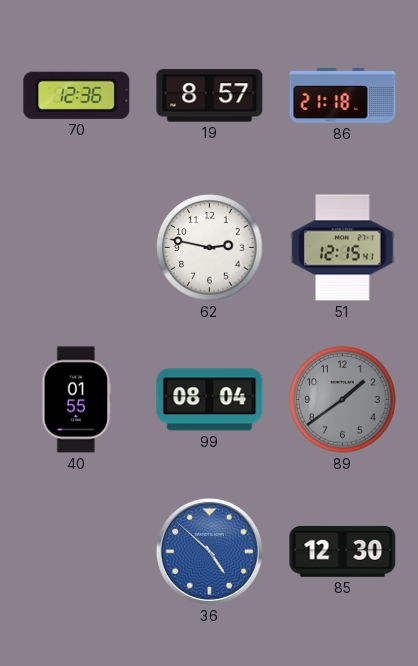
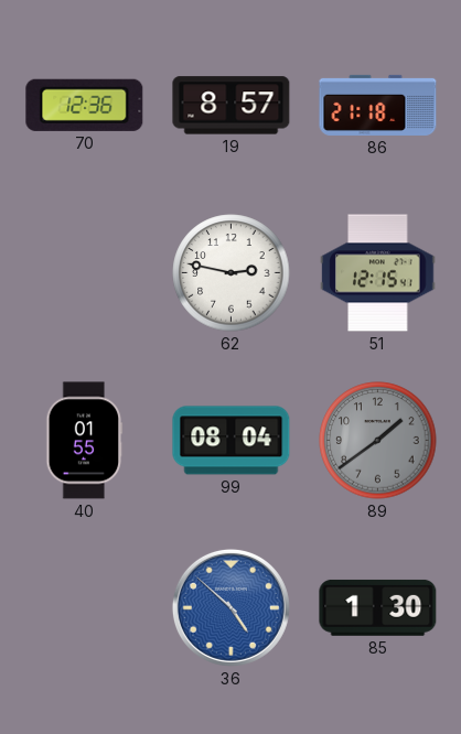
85: 12:30 -> 1:30 (378, 607)
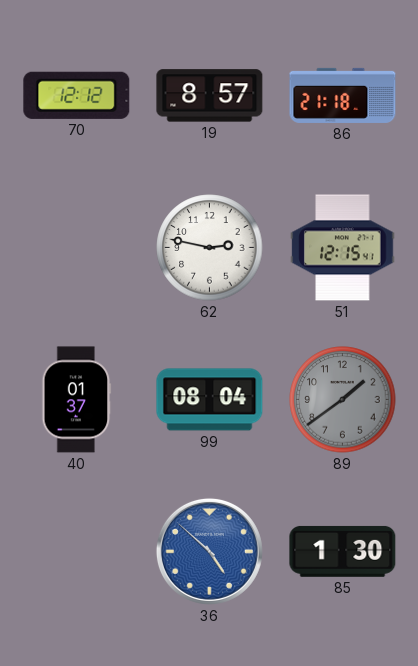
70: 12:36 -> 12:12 (77, 95)
40: 01:55 -> 01:37 (77, 400)
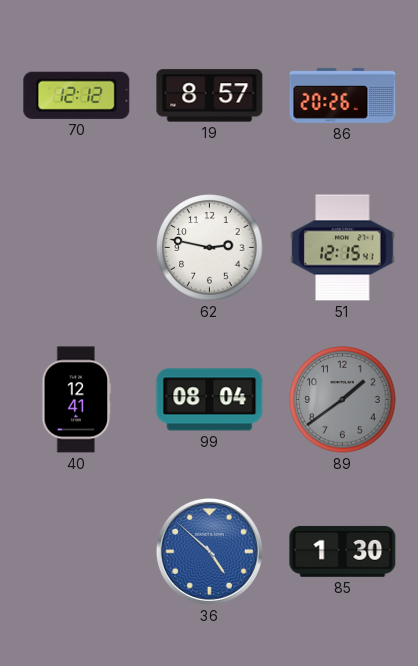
86: 21:18 -> 20:26 (343, 95)
40: 01:37 -> 12:41 (77, 400)
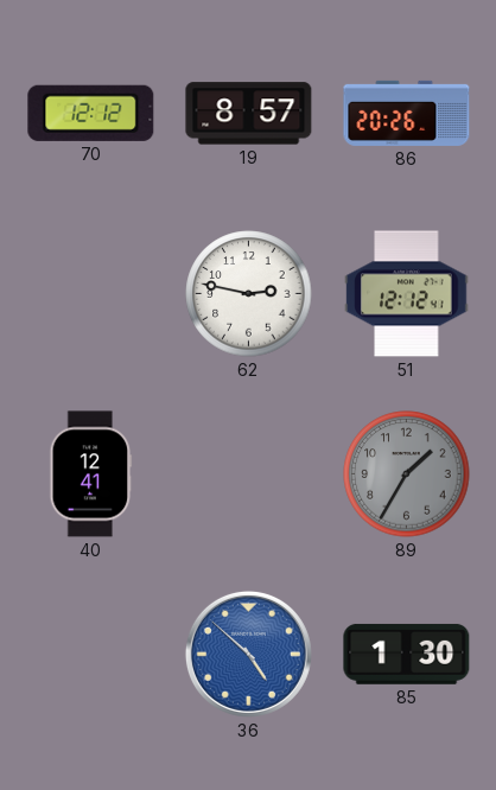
51: 12:15 -> 12:12 (407, 294)
99: 08:04 -> none (210, 400)
89: 1:39 -> 1:35 (407, 474)
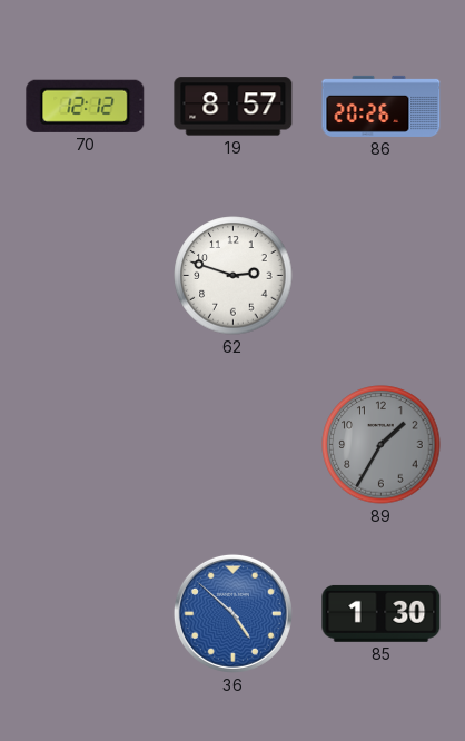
62: 2:47 -> 2:48 (234, 276)
51: 12:12 -> none (407, 294)
40: 12:41 -> none (91, 474)
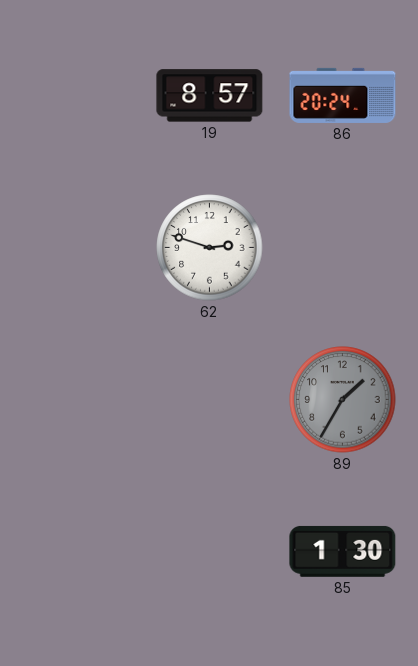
70: 12:12 -> none (86, 106)
86: 20:26 -> 20:24 (343, 95)
36: 4:52 -> none (233, 613)
